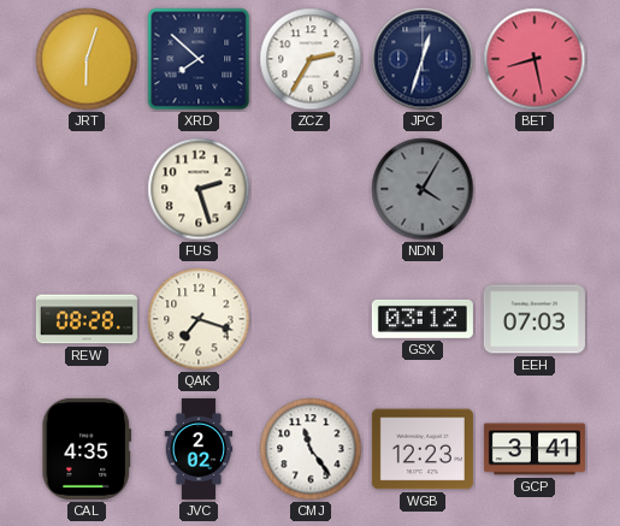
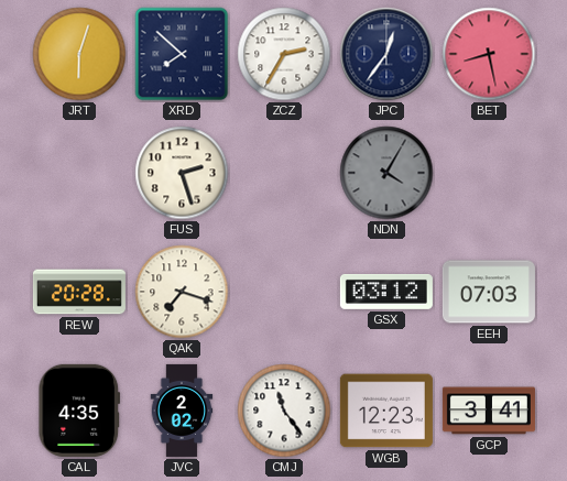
JPC: 12:33 -> 12:36 (386, 54)
REW: 08:28 -> 20:28 (79, 292)
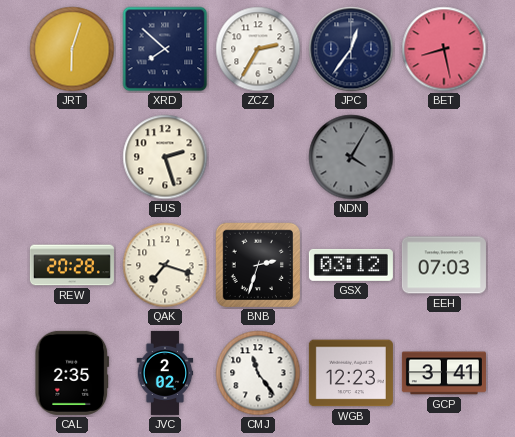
BNB: none -> 2:33 (258, 265)
CAL: 4:35 -> 2:35 (72, 373)
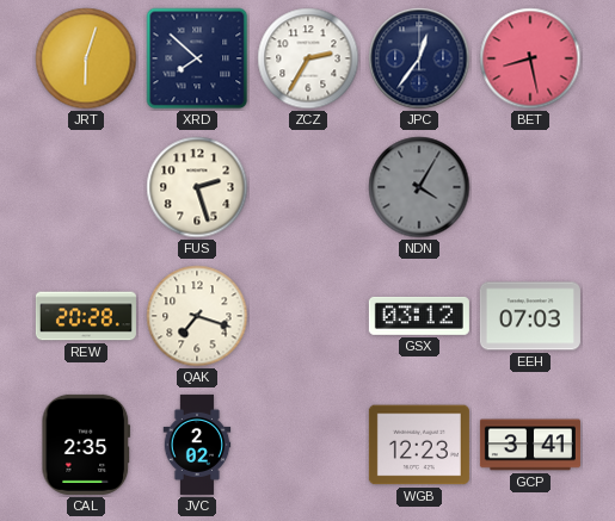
BNB: 2:33 -> none (258, 265)
CMJ: 11:24 -> none (258, 373)
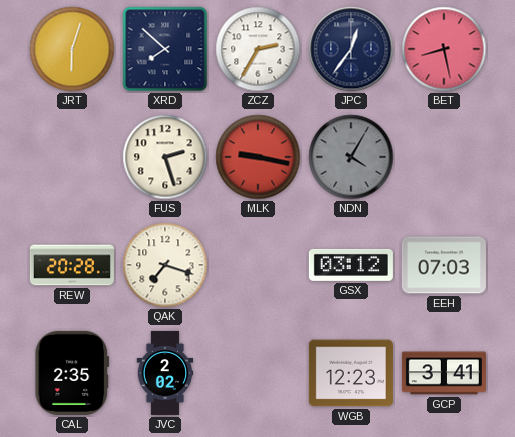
MLK: none -> 9:17 (258, 157)
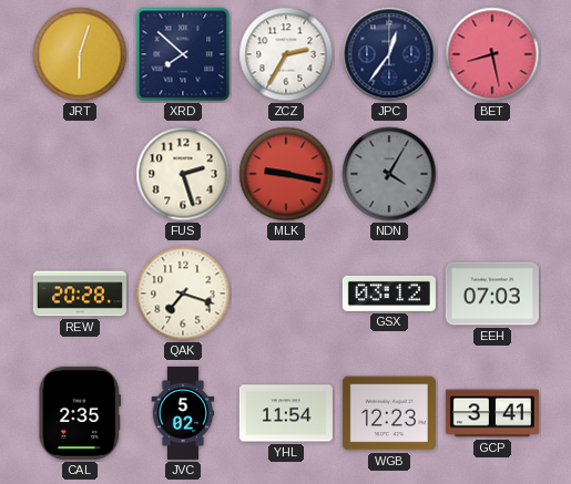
JVC: 2:02 -> 5:02 (183, 413)
YHL: none -> 11:54 (286, 413)
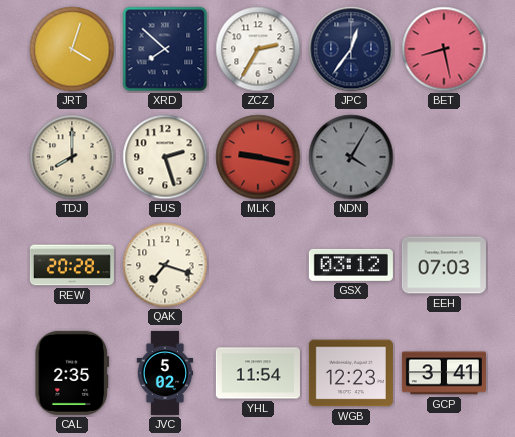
JRT: 6:03 -> 4:03 (72, 49)
TDJ: none -> 8:00 (72, 157)
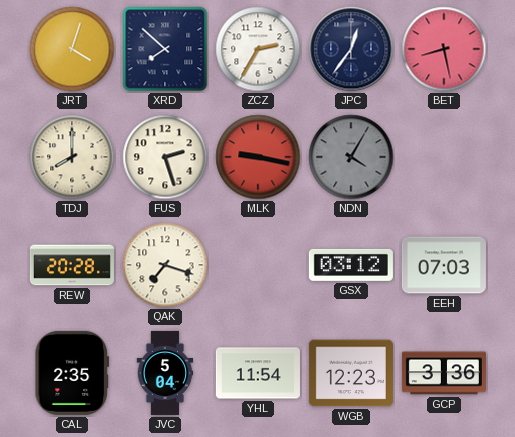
JVC: 5:02 -> 5:04 (165, 373)
GCP: 3:41 -> 3:36 (444, 373)
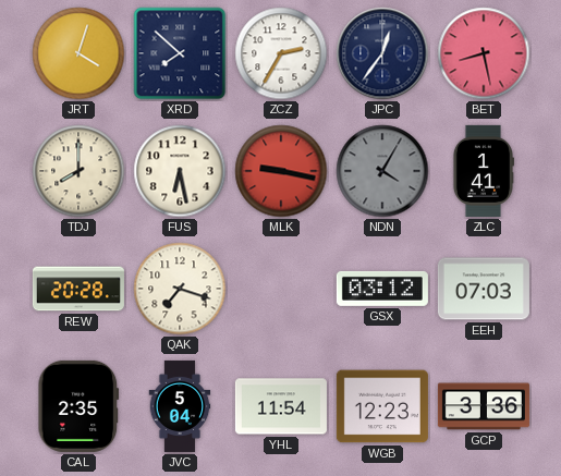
FUS: 2:27 -> 6:28 (180, 171)
ZLC: none -> 1:41 (483, 171)
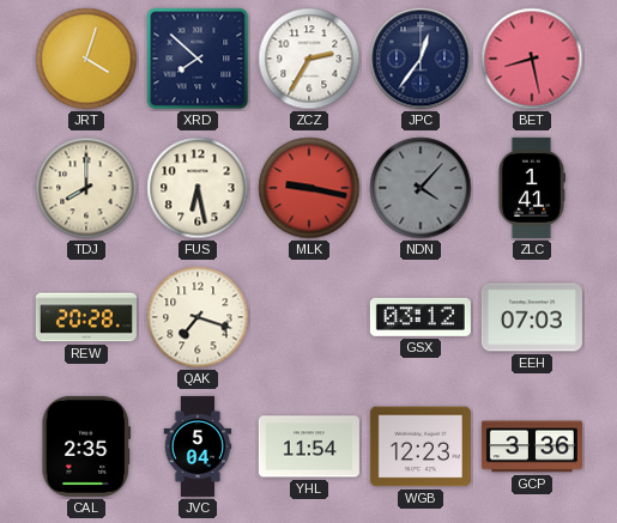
NDN: 4:05 -> 4:07 (421, 188)
